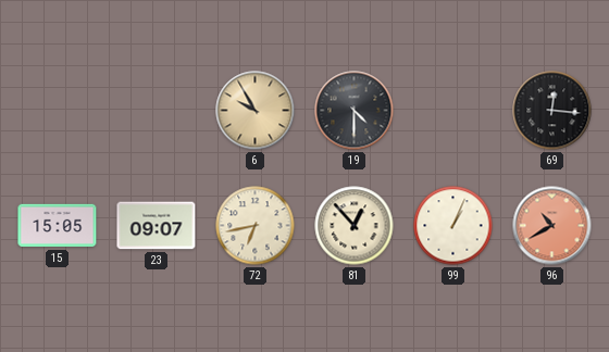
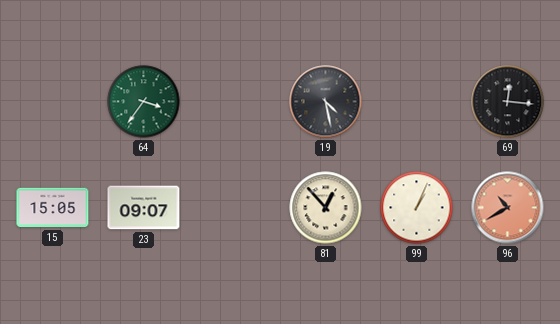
64: none -> 3:36 (144, 102)
6: 9:55 -> none (256, 111)
19: 4:30 -> 4:28 (326, 102)
72: 6:43 -> none (256, 226)
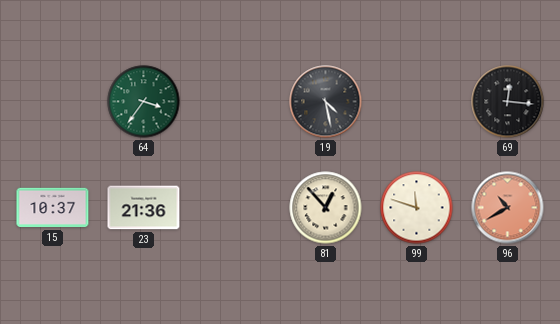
15: 15:05 -> 10:37 (53, 208)
23: 09:07 -> 21:36 (144, 208)
99: 1:04 -> 11:48 (417, 208)
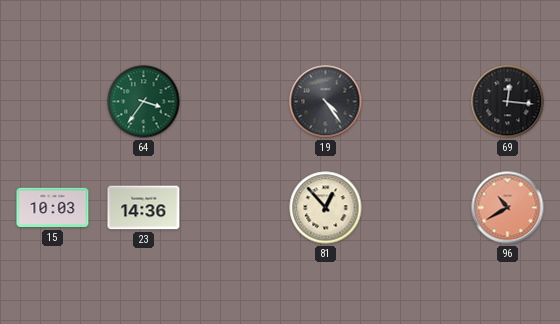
19: 4:28 -> 4:24 (326, 102)
15: 10:37 -> 10:03 (53, 208)
23: 21:36 -> 14:36 (144, 208)
99: 11:48 -> none (417, 208)
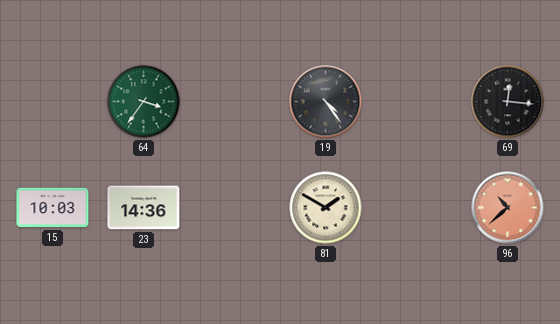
81: 12:53 -> 1:50 (326, 208)
96: 10:40 -> 10:38 (508, 208)
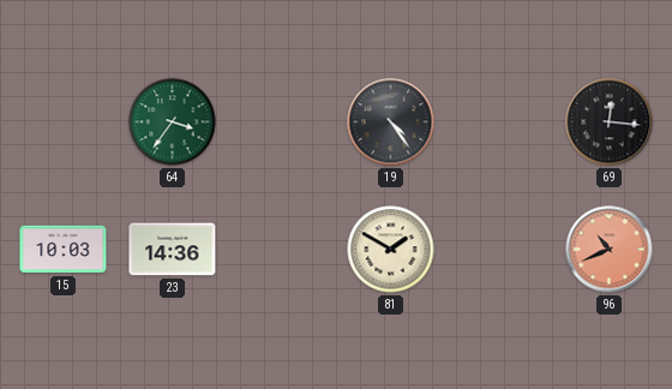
96: 10:38 -> 10:41 (610, 250)
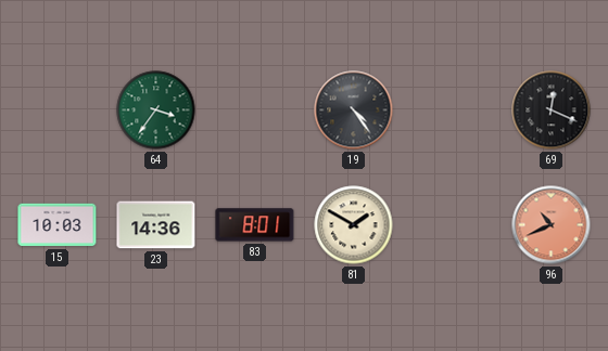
69: 12:16 -> 12:19 (552, 110)
83: none -> 8:01 (255, 225)
